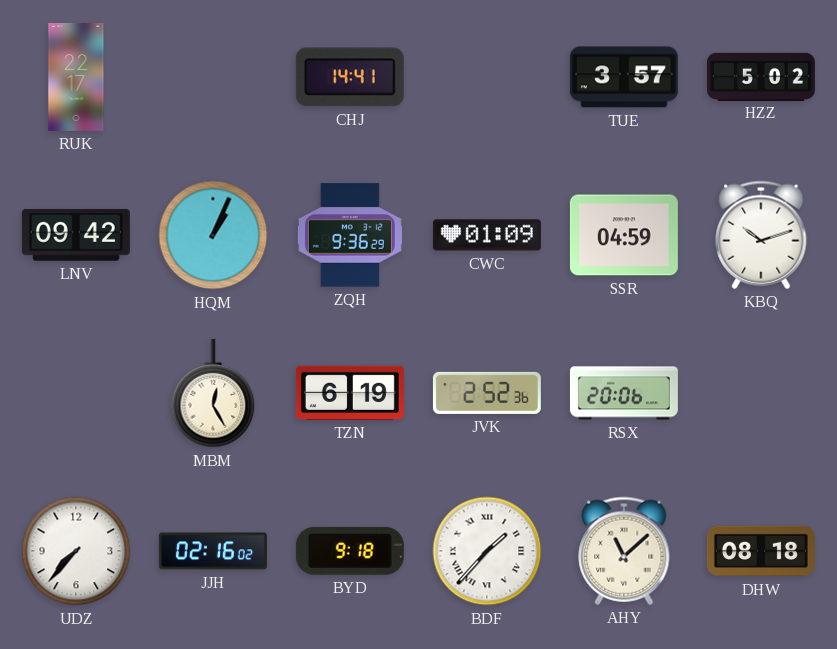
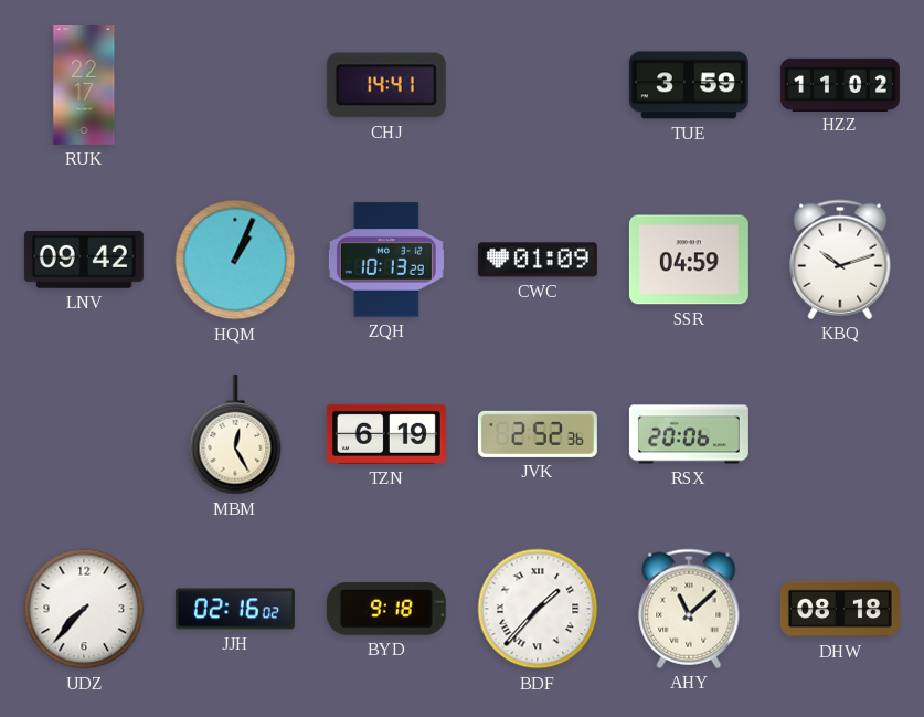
TUE: 3:57 -> 3:59 (689, 85)
HZZ: 5:02 -> 11:02 (840, 84)
ZQH: 9:36 -> 10:13 (386, 260)
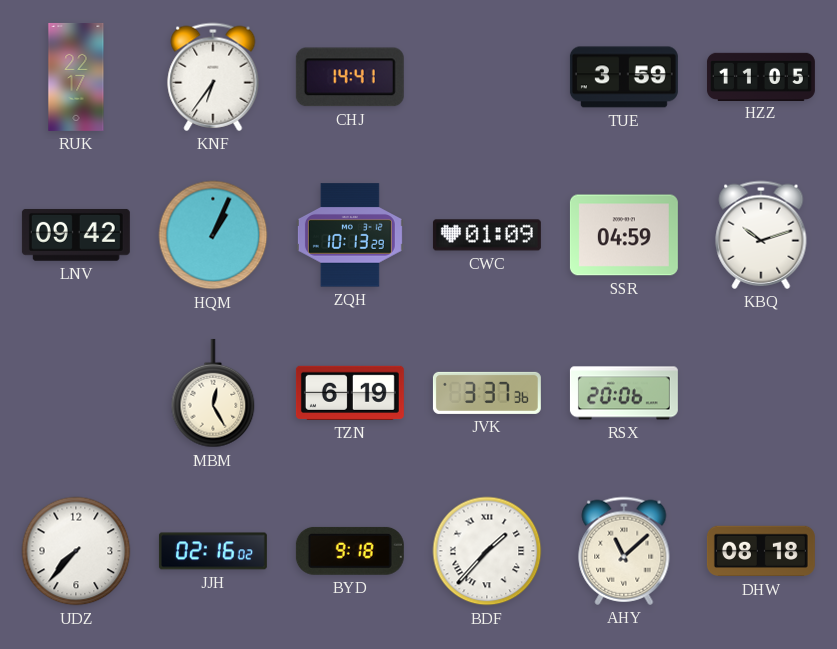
KNF: none -> 6:36 (213, 77)
HZZ: 11:02 -> 11:05 (761, 76)
JVK: 2:52 -> 3:37 (487, 393)
